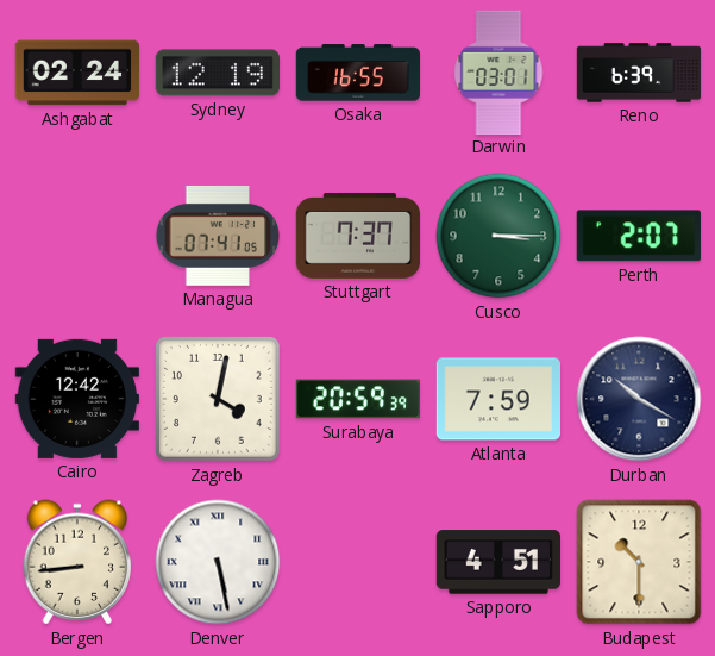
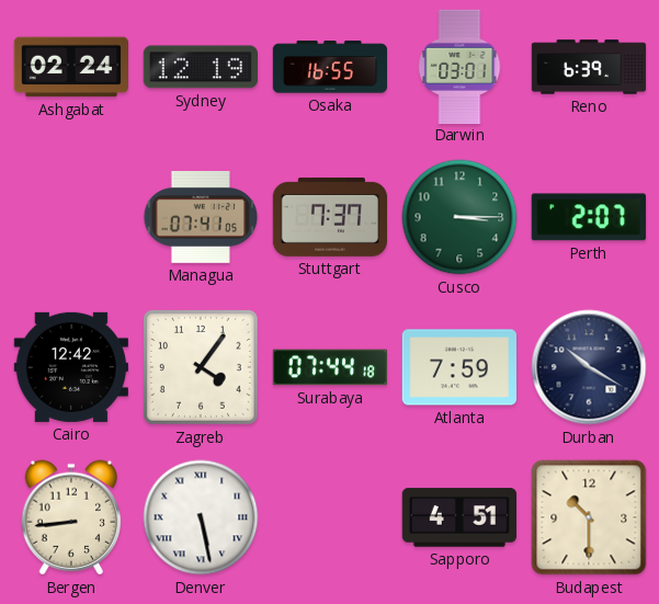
Zagreb: 4:02 -> 4:06 (201, 367)
Surabaya: 20:59 -> 07:44 (329, 367)
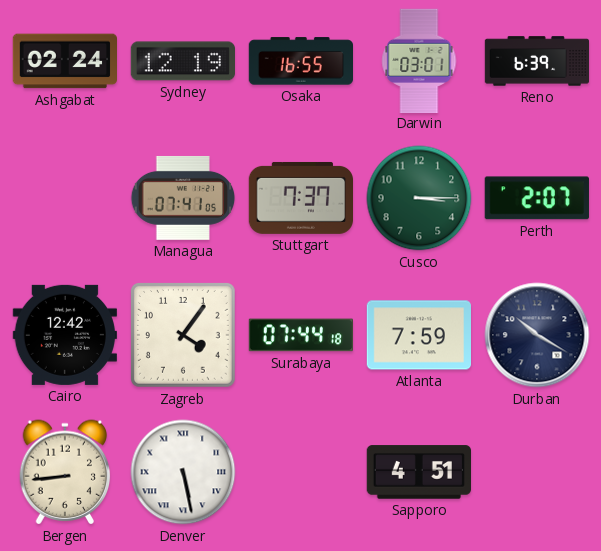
Budapest: 10:30 -> none (589, 517)
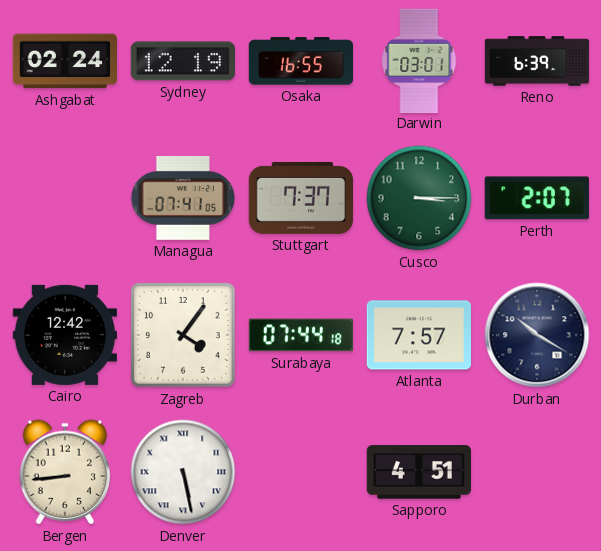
Atlanta: 7:59 -> 7:57 (418, 335)
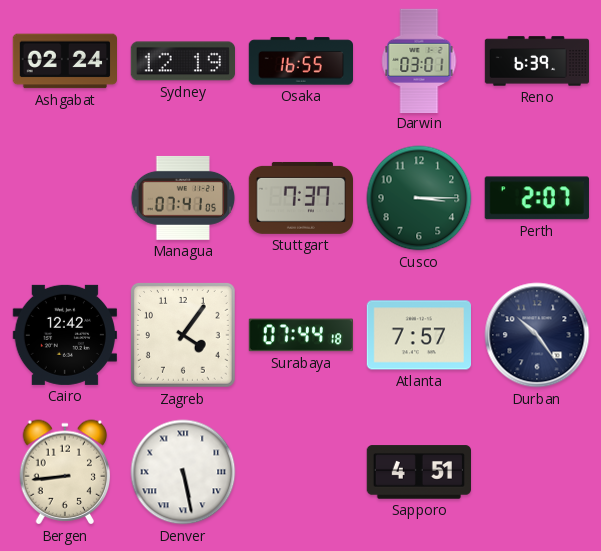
Durban: 10:20 -> 10:24 (537, 335)
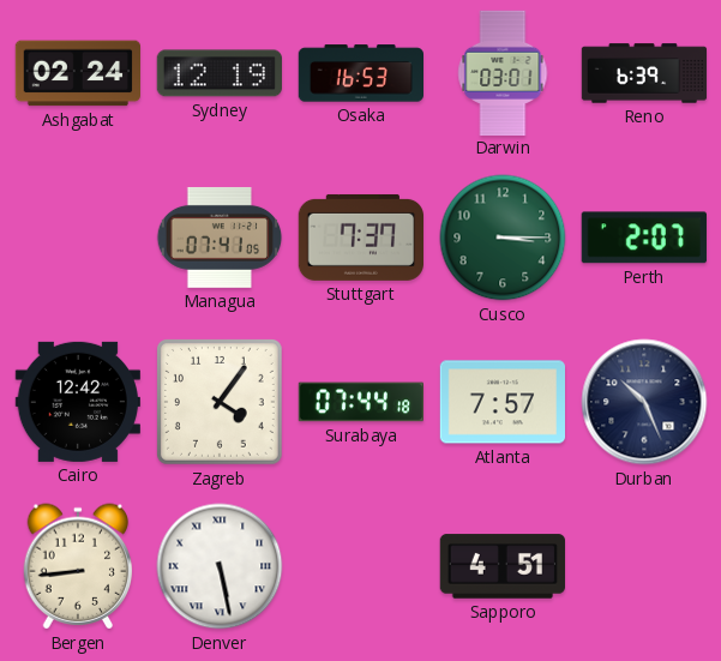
Osaka: 16:55 -> 16:53 (360, 73)
Durban: 10:24 -> 10:26 (644, 402)
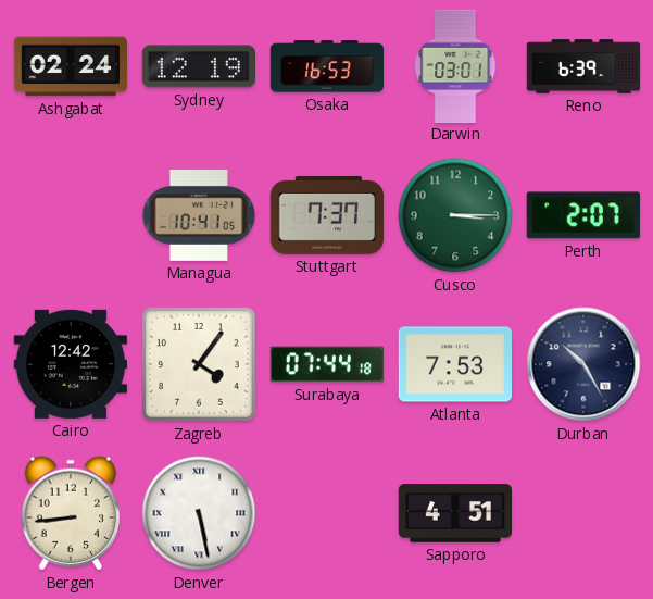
Managua: 07:41 -> 10:41 (199, 215)
Atlanta: 7:57 -> 7:53 (454, 364)
Durban: 10:26 -> 10:25 (583, 364)
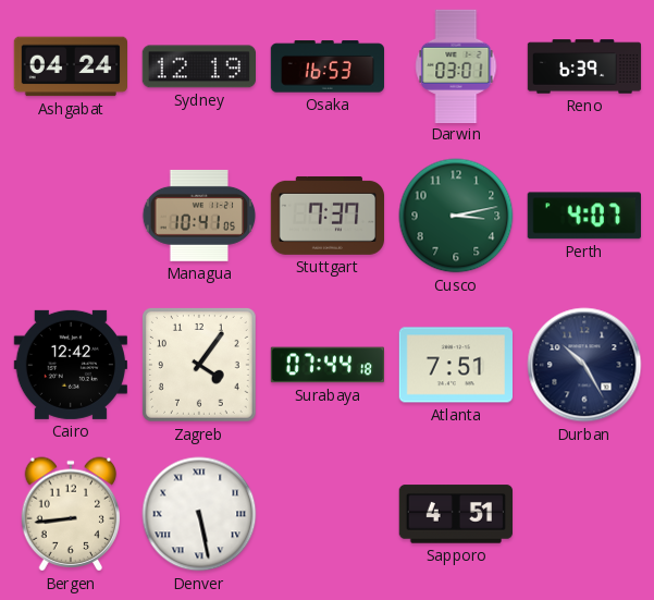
Ashgabat: 02:24 -> 04:24 (71, 66)
Cusco: 3:15 -> 3:13 (456, 216)
Perth: 2:07 -> 4:07 (584, 216)
Atlanta: 7:53 -> 7:51 (455, 365)
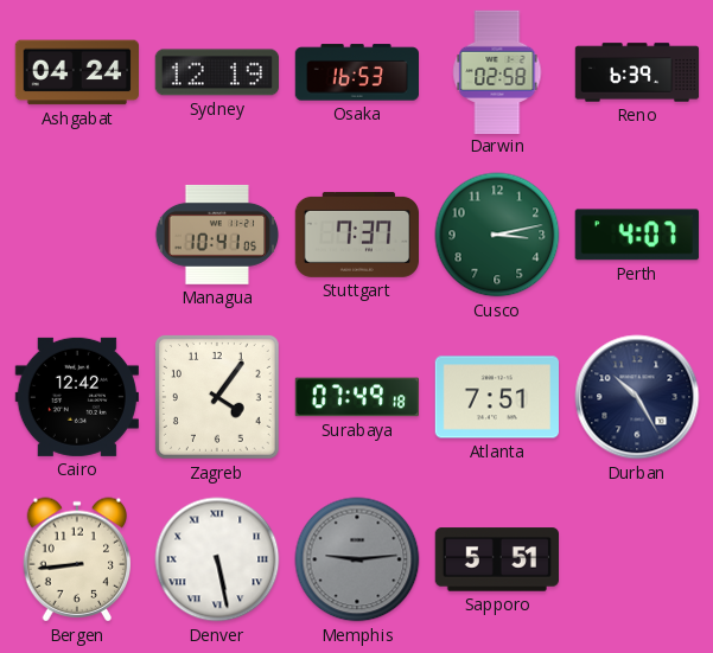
Darwin: 03:01 -> 02:58 (497, 71)
Surabaya: 07:44 -> 07:49 (356, 397)
Memphis: none -> 9:14 (357, 559)
Sapporo: 4:51 -> 5:51 (496, 559)
